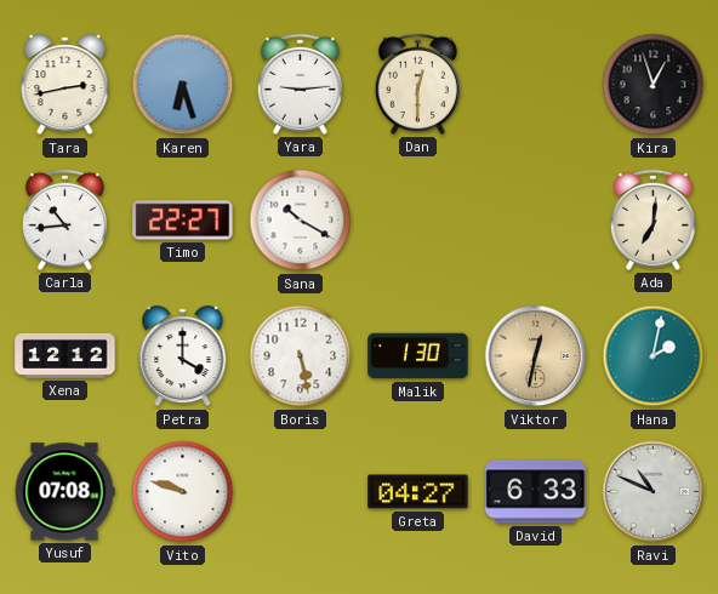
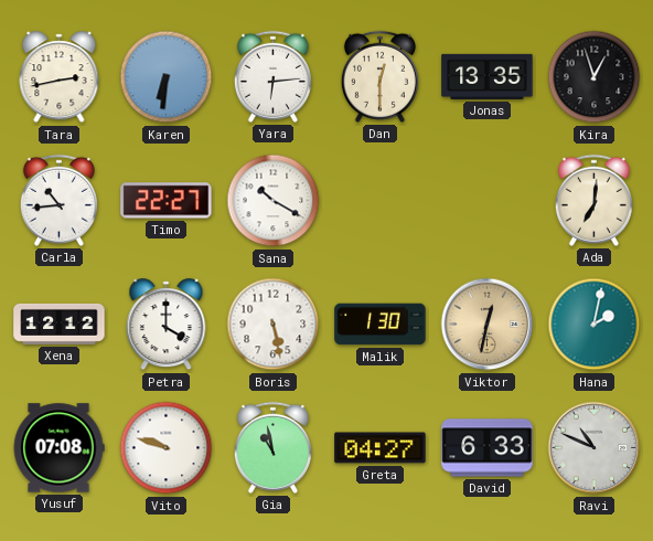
Karen: 6:27 -> 6:31 (167, 77)
Yara: 9:14 -> 6:14 (272, 76)
Jonas: none -> 13:35 (488, 76)
Gia: none -> 10:58 (272, 447)
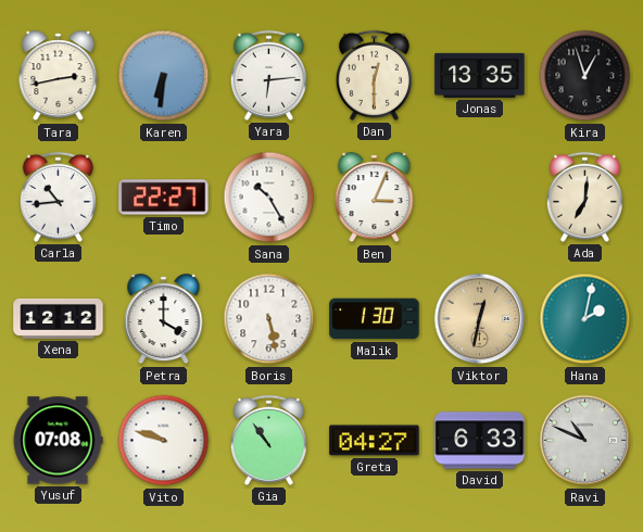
Sana: 10:20 -> 10:25 (269, 198)
Ben: none -> 3:04 (375, 198)
Gia: 10:58 -> 10:54 (268, 440)
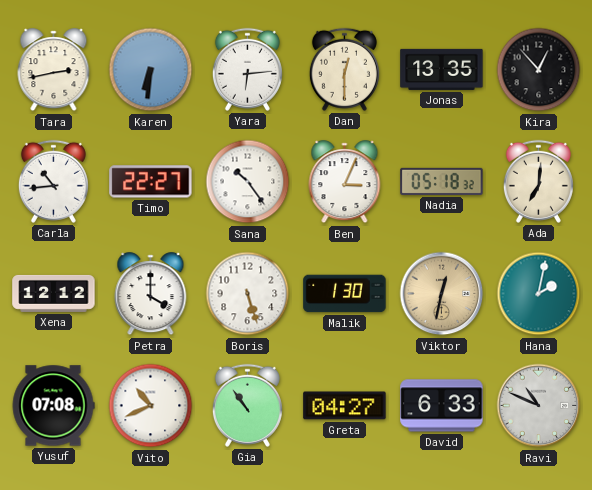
Kira: 12:57 -> 12:53 (539, 70)
Sana: 10:25 -> 10:24 (248, 182)
Nadia: none -> 05:18 (442, 181)
Boris: 5:28 -> 5:27 (248, 294)
Vito: 9:48 -> 10:41 (151, 406)
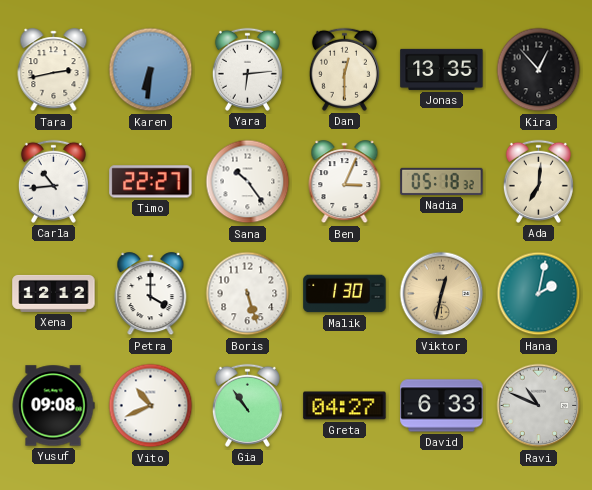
Yusuf: 07:08 -> 09:08 (53, 406)
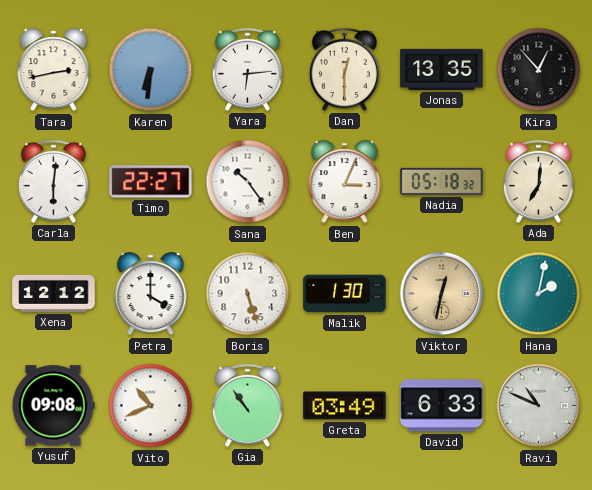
Carla: 10:44 -> 6:01 (53, 181)
Greta: 04:27 -> 03:49 (345, 406)
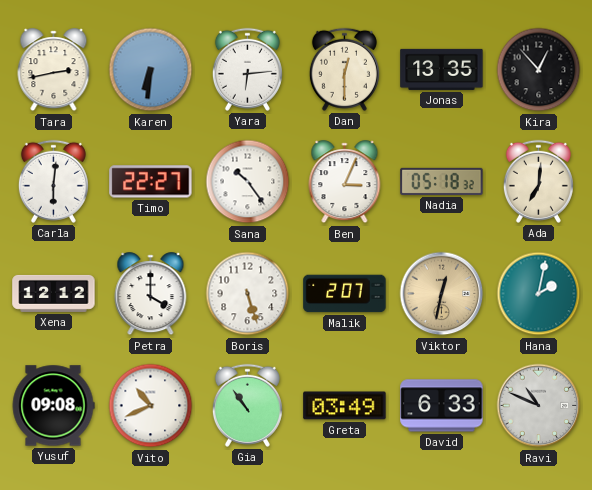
Malik: 1:30 -> 2:07 (345, 294)
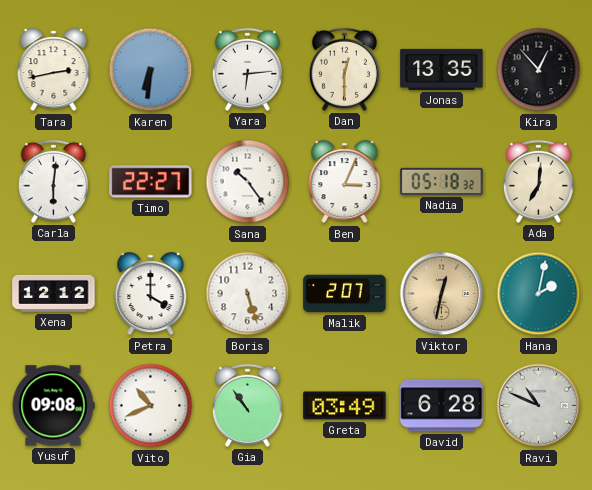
David: 6:33 -> 6:28 (442, 406)
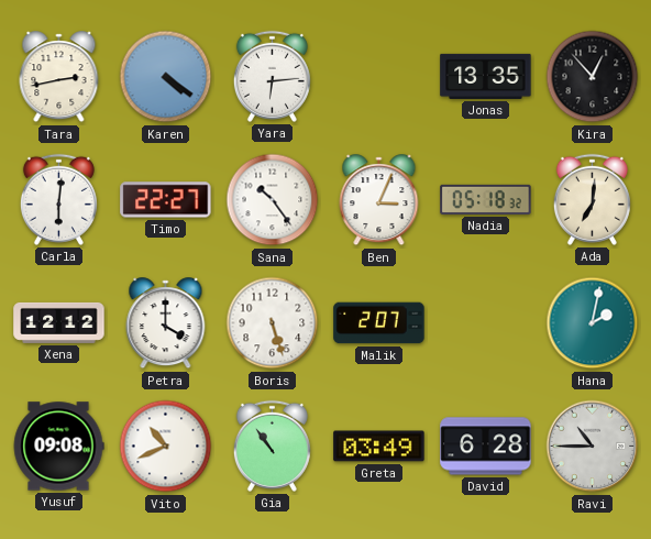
Karen: 6:31 -> 4:21 (166, 77)
Dan: 12:30 -> none (344, 69)
Viktor: 12:32 -> none (442, 294)
Ravi: 10:49 -> 10:45 (593, 447)
